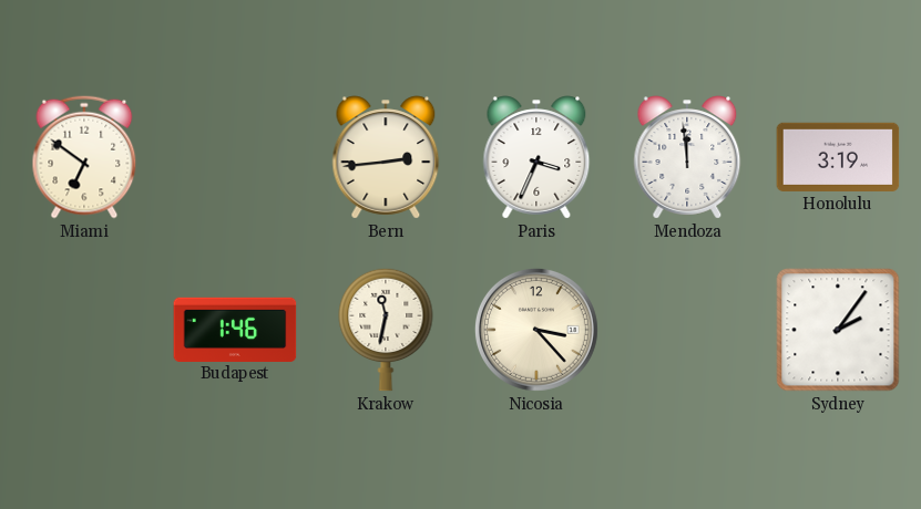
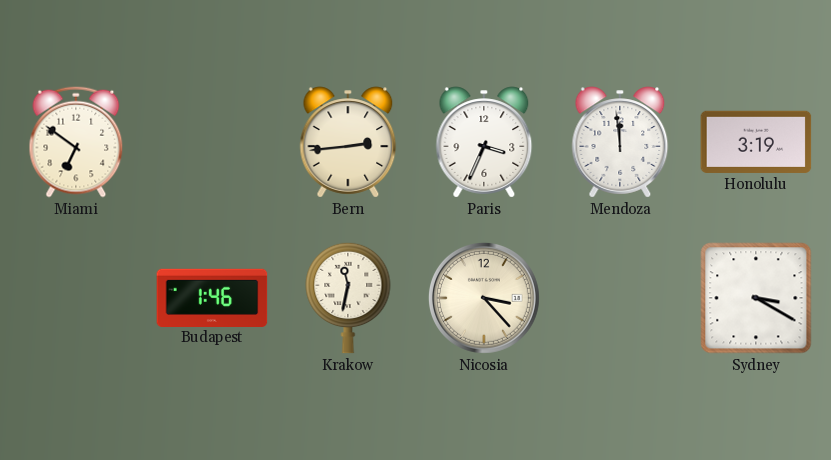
Sydney: 2:06 -> 3:20 (756, 298)
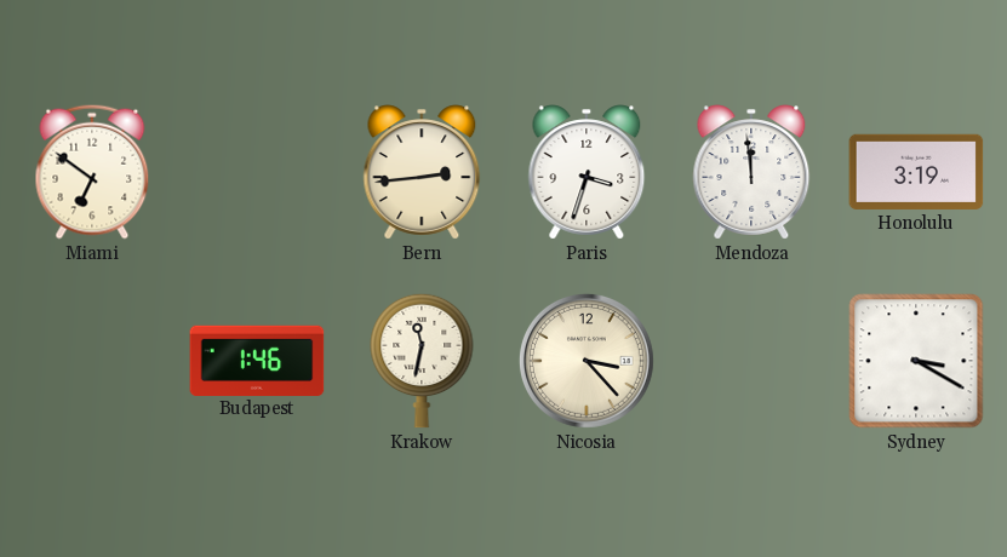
Paris: 3:34 -> 3:33 (587, 172)
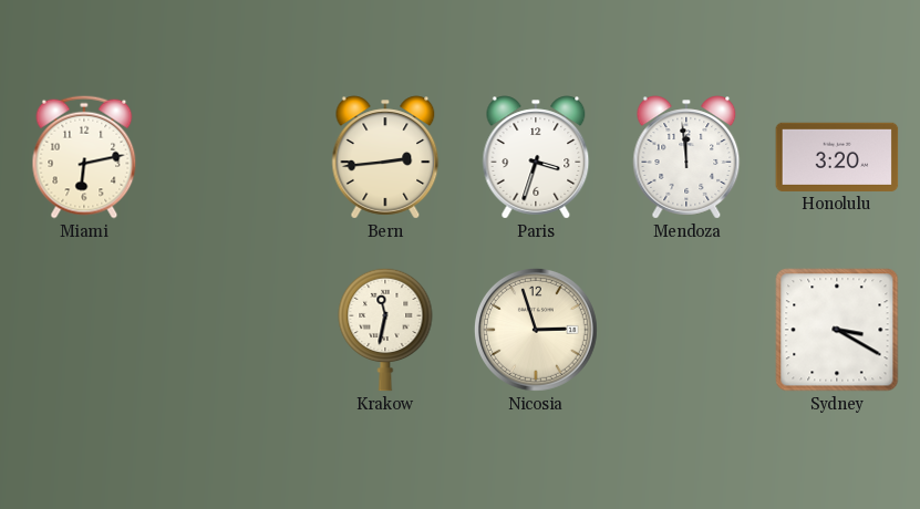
Miami: 6:51 -> 6:13 (84, 157)
Honolulu: 3:19 -> 3:20 (837, 157)
Budapest: 1:46 -> none (257, 360)
Nicosia: 3:23 -> 2:57 (536, 330)
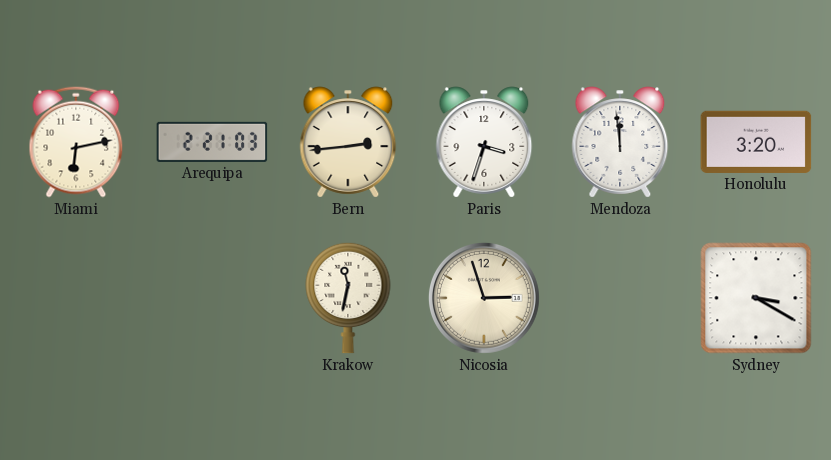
Arequipa: none -> 2:21 (212, 142)
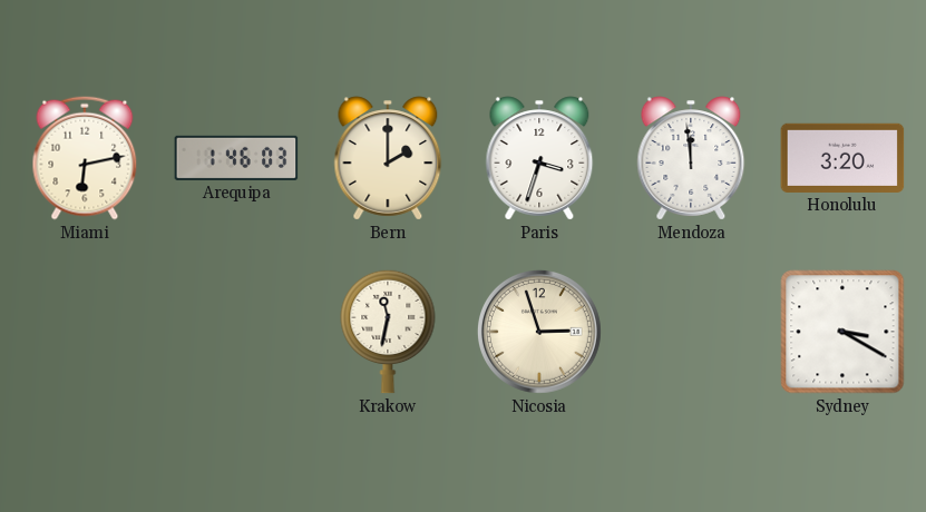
Arequipa: 2:21 -> 1:46 (236, 158)
Bern: 2:44 -> 2:00 (388, 158)
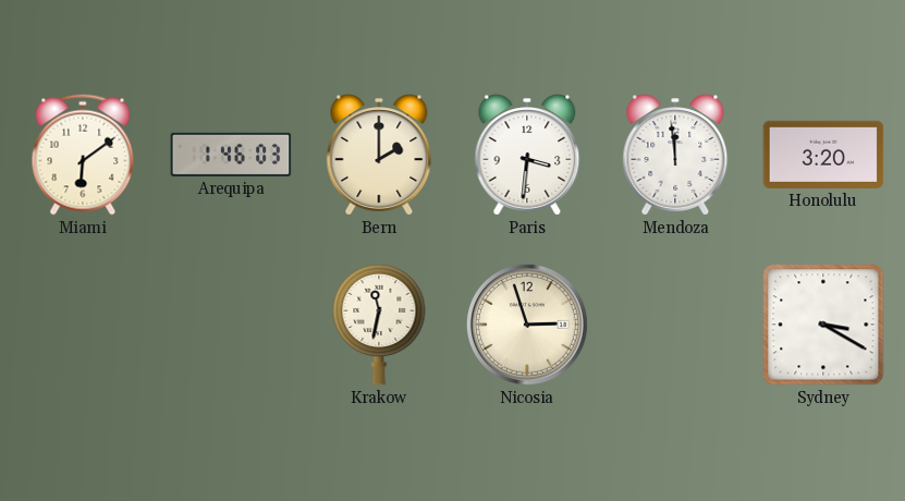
Miami: 6:13 -> 6:09 (83, 155)
Paris: 3:33 -> 3:31 (527, 155)
